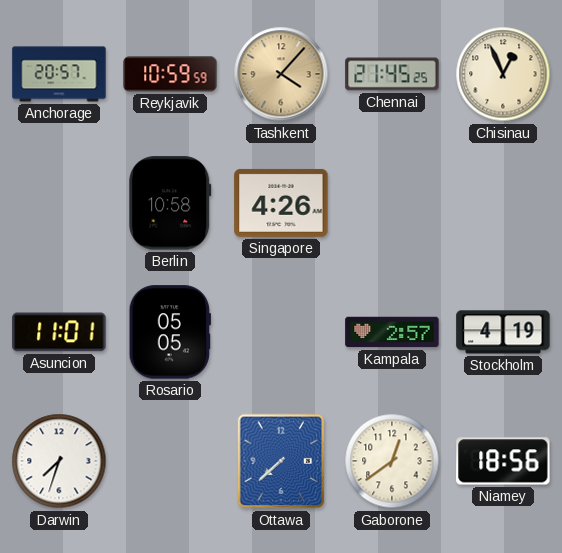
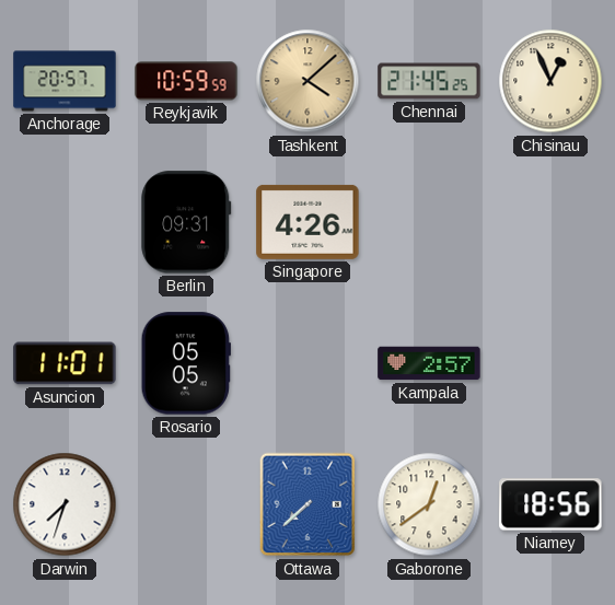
Tashkent: 4:07 -> 4:08 (307, 81)
Berlin: 10:58 -> 09:31 (186, 222)
Stockholm: 4:19 -> none (503, 332)
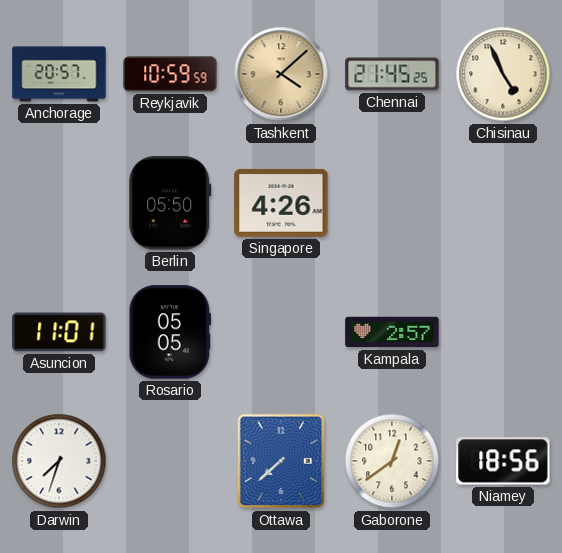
Chisinau: 12:56 -> 4:56 (503, 74)
Berlin: 09:31 -> 05:50 (170, 203)
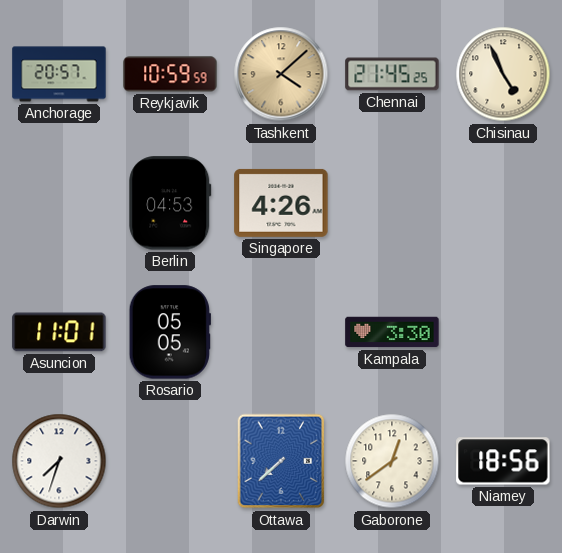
Berlin: 05:50 -> 04:53 (170, 203)
Kampala: 2:57 -> 3:30 (392, 332)
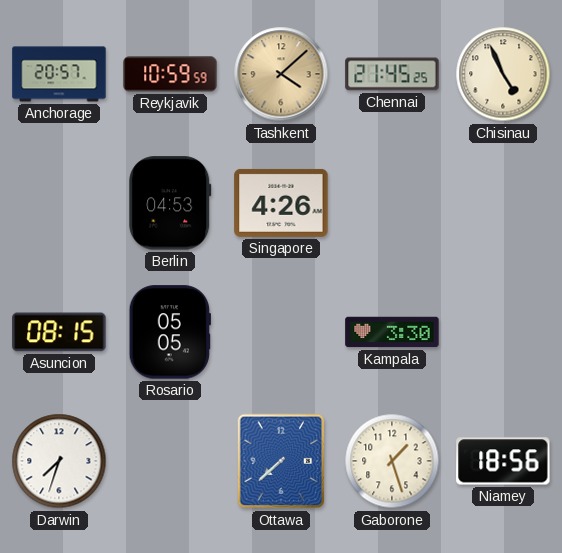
Asuncion: 11:01 -> 08:15 (59, 332)
Gaborone: 12:39 -> 1:27 (392, 461)
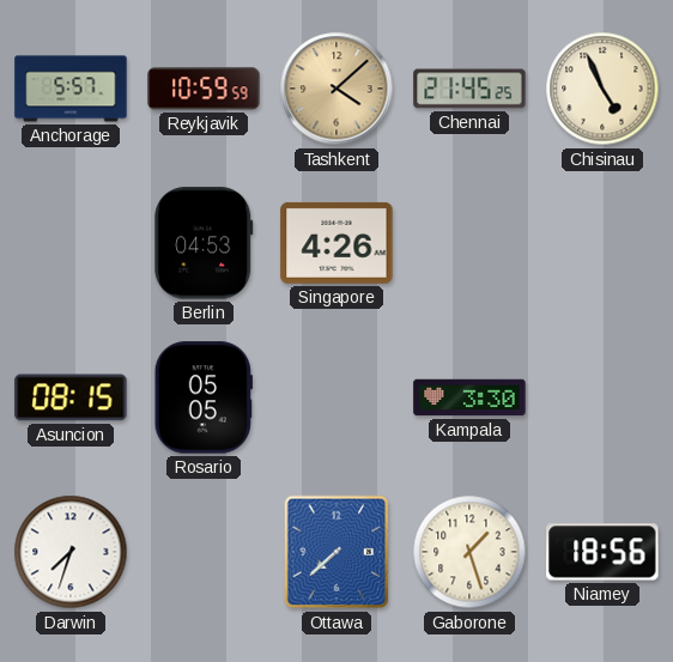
Anchorage: 20:57 -> 5:57 (71, 89)
